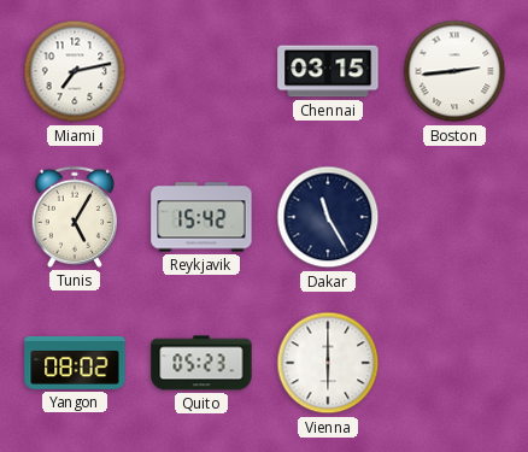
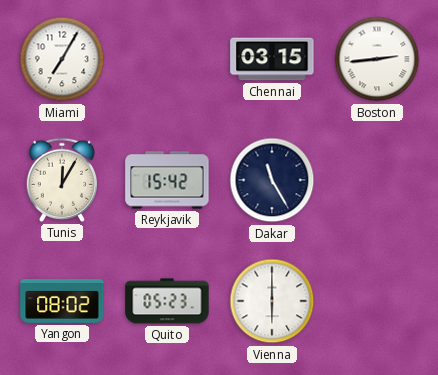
Miami: 7:13 -> 7:05 (62, 59)
Tunis: 5:05 -> 12:05 (61, 180)
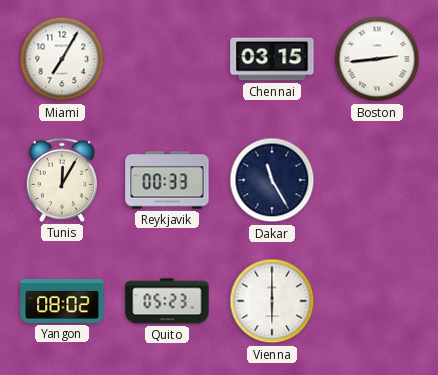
Reykjavik: 15:42 -> 00:33 (167, 180)
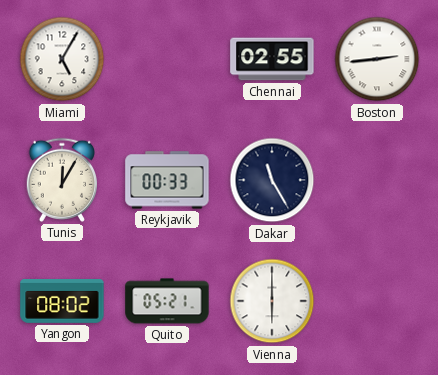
Miami: 7:05 -> 5:05 (62, 59)
Chennai: 03:15 -> 02:55 (272, 59)
Quito: 05:23 -> 05:21 (167, 301)
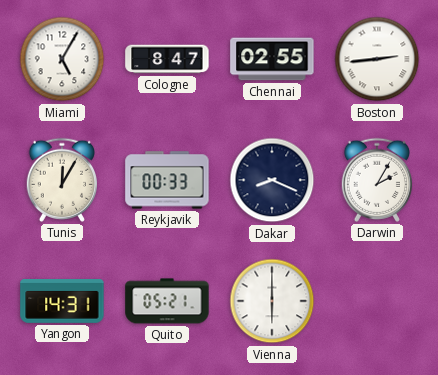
Cologne: none -> 8:47 (167, 59)
Dakar: 11:25 -> 8:19 (272, 180)
Darwin: none -> 2:05 (376, 180)
Yangon: 08:02 -> 14:31 (62, 302)
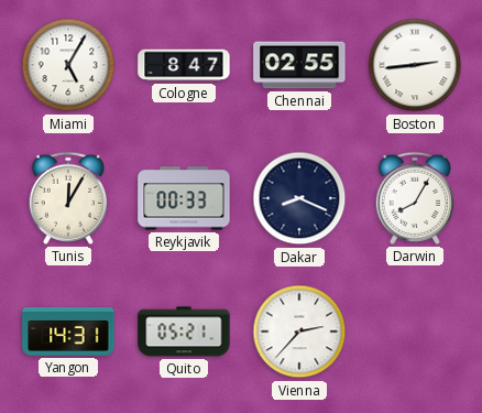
Darwin: 2:05 -> 8:05 (414, 198)
Vienna: 6:00 -> 2:37 (299, 332)
